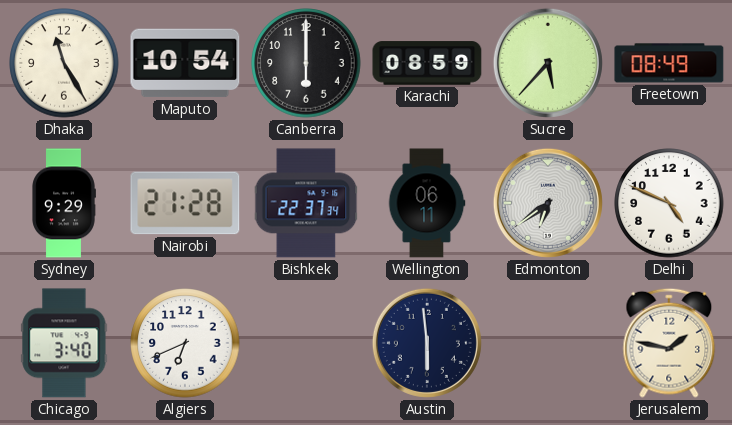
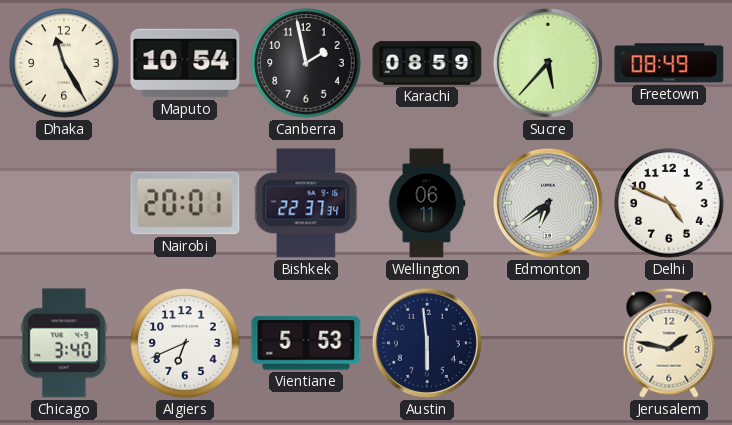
Canberra: 6:00 -> 1:58 (306, 63)
Sydney: 9:29 -> none (64, 203)
Nairobi: 21:28 -> 20:01 (185, 203)
Vientiane: none -> 5:53 (306, 343)
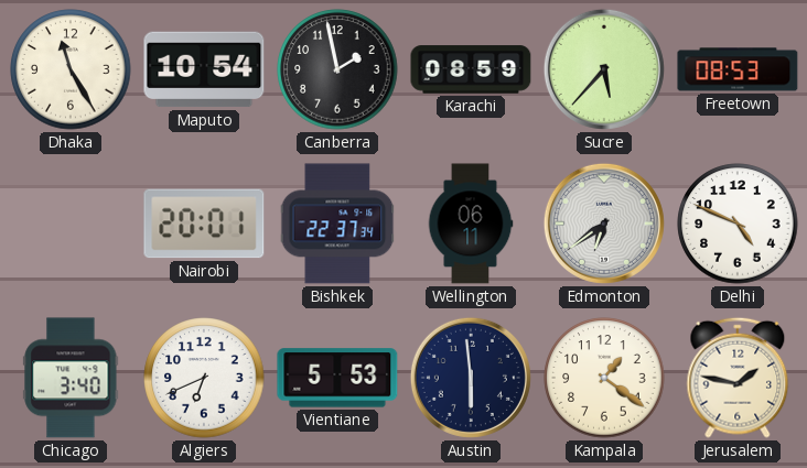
Freetown: 08:49 -> 08:53 (738, 69)
Kampala: none -> 1:21 (604, 378)
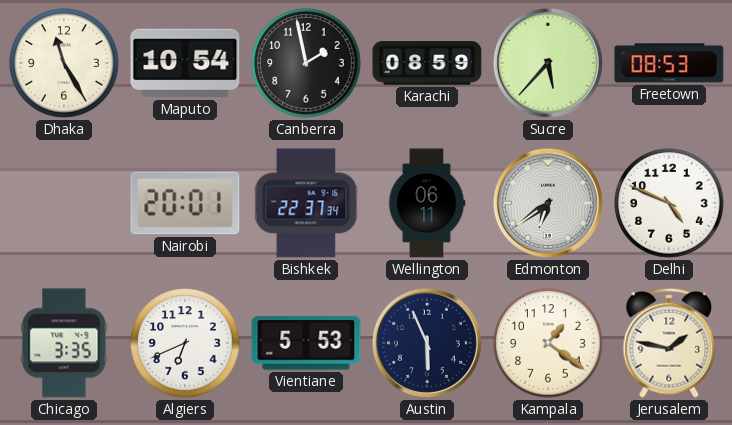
Chicago: 3:40 -> 3:35 (64, 343)
Austin: 5:59 -> 5:56 (427, 343)
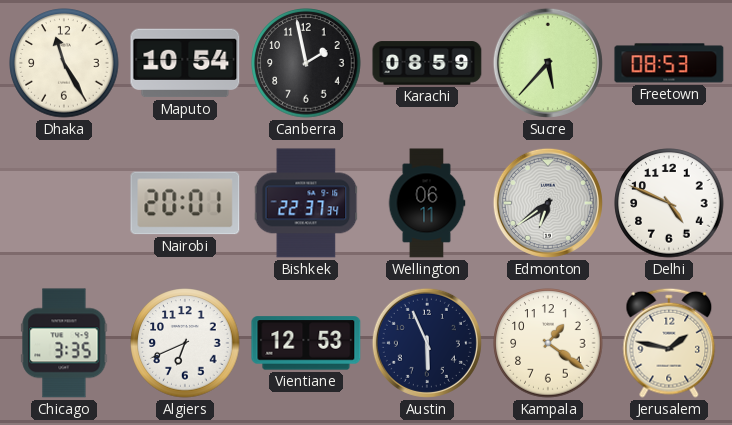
Vientiane: 5:53 -> 12:53 (306, 343)
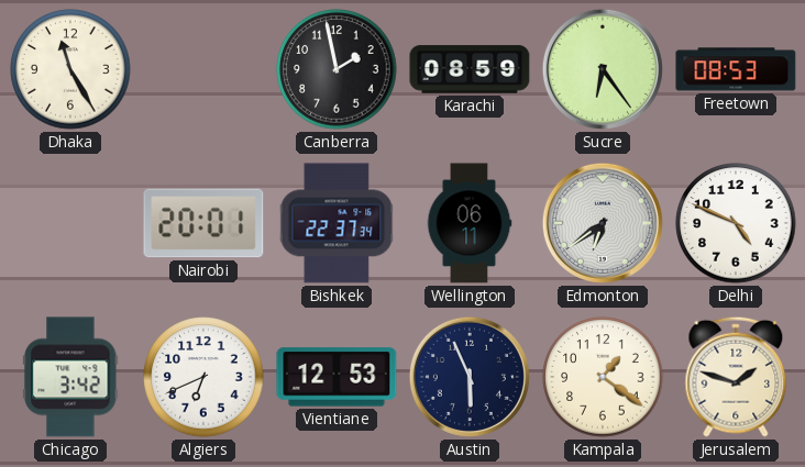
Maputo: 10:54 -> none (185, 63)
Sucre: 5:37 -> 6:24 (603, 69)
Chicago: 3:35 -> 3:42 (70, 377)
Jerusalem: 1:47 -> 1:48 (736, 377)
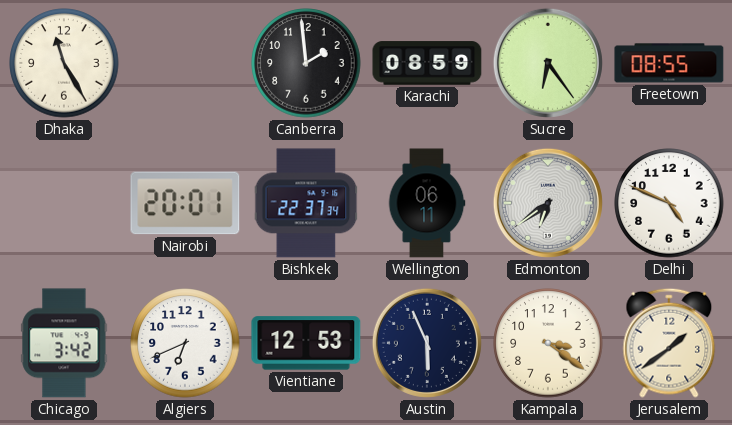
Canberra: 1:58 -> 1:59 (306, 63)
Freetown: 08:53 -> 08:55 (669, 63)
Kampala: 1:21 -> 3:21 (548, 343)
Jerusalem: 1:48 -> 1:39 (669, 343)
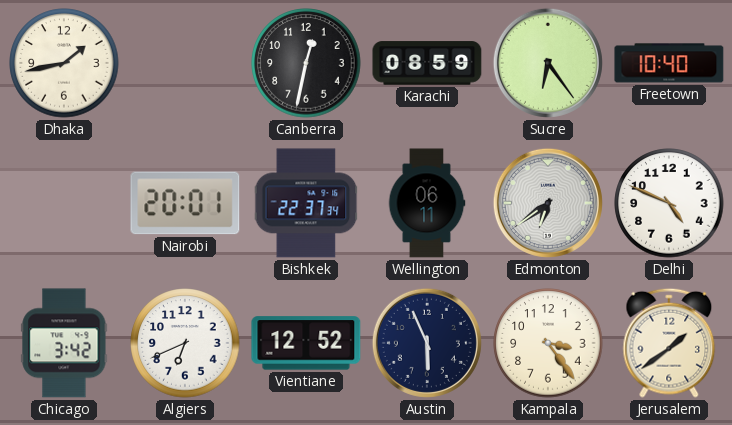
Dhaka: 11:25 -> 1:43 (64, 63)
Canberra: 1:59 -> 12:32 (306, 63)
Freetown: 08:55 -> 10:40 (669, 63)
Vientiane: 12:53 -> 12:52 (306, 343)
Kampala: 3:21 -> 3:24 (548, 343)
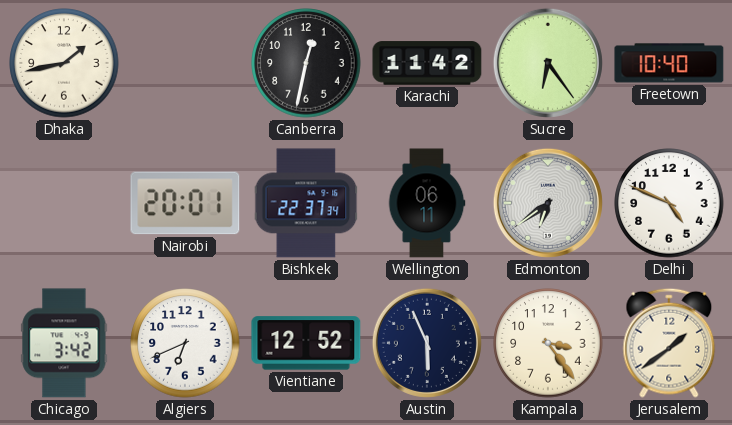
Karachi: 08:59 -> 11:42 (427, 63)
